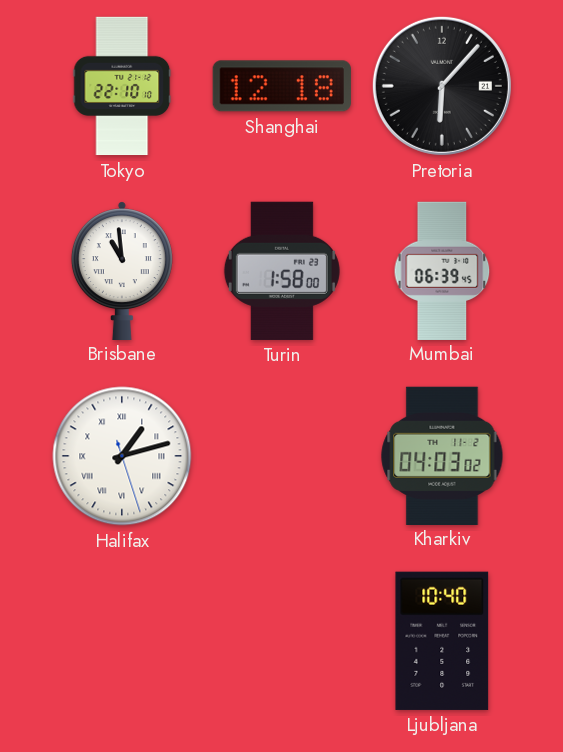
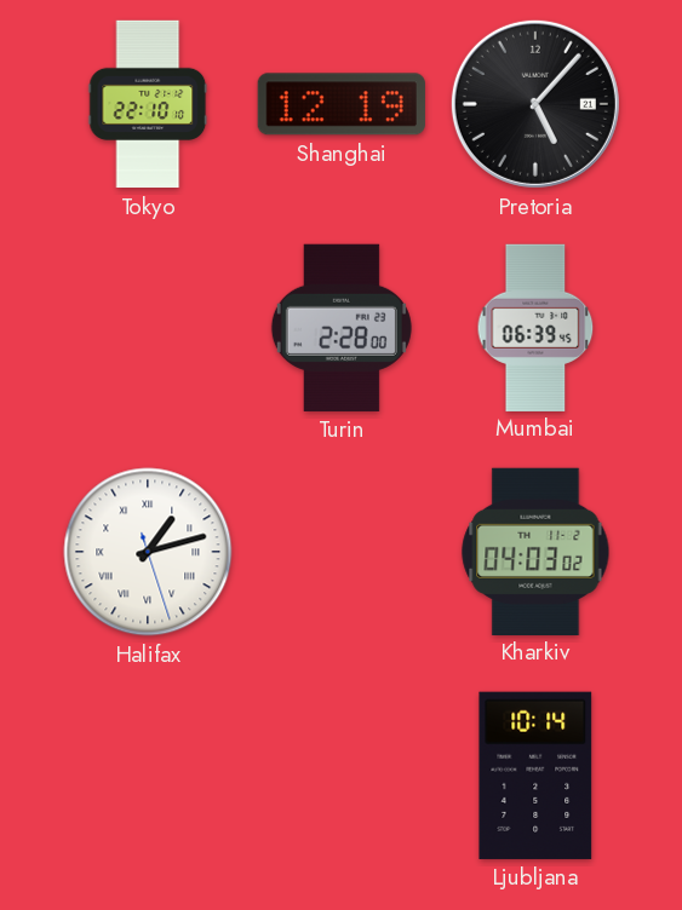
Shanghai: 12:18 -> 12:19 (342, 104)
Pretoria: 6:07 -> 5:07 (535, 104)
Brisbane: 10:59 -> none (122, 270)
Turin: 1:58 -> 2:28 (342, 328)
Ljubljana: 10:40 -> 10:14 (535, 776)
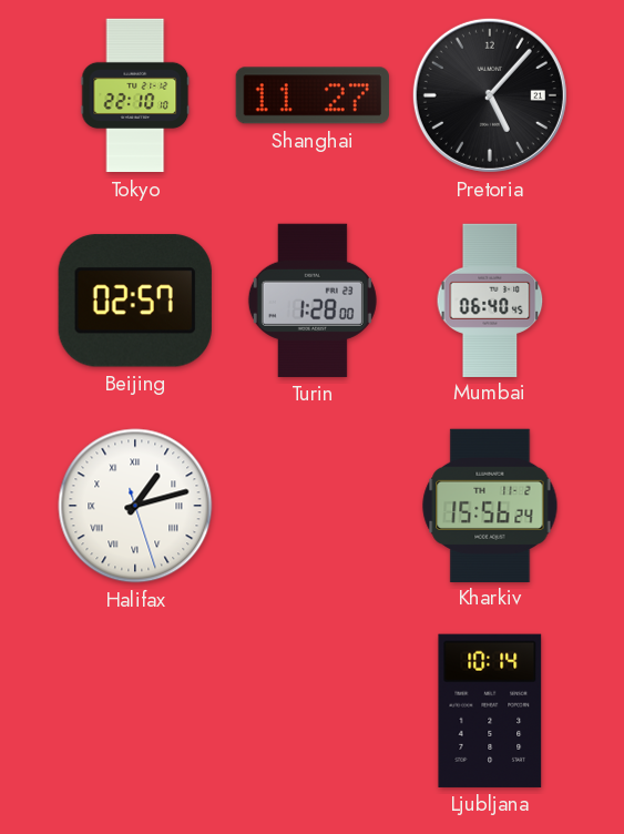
Shanghai: 12:19 -> 11:27 (313, 95)
Beijing: none -> 02:57 (135, 301)
Turin: 2:28 -> 1:28 (313, 301)
Mumbai: 06:39 -> 06:40 (490, 299)
Kharkiv: 04:03 -> 15:56 (490, 505)
